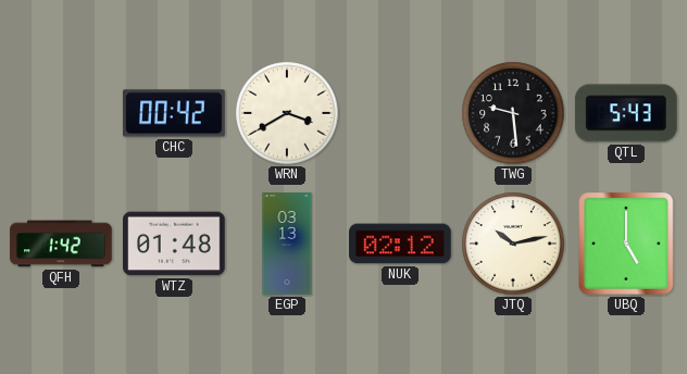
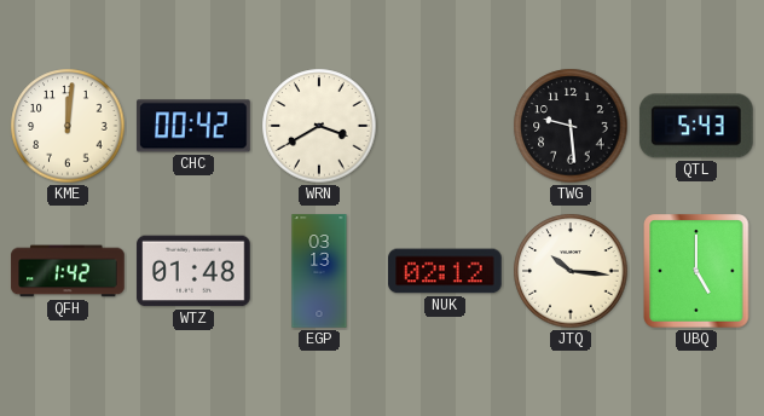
KME: none -> 12:01 (68, 126)
JTQ: 10:13 -> 10:16 (571, 271)
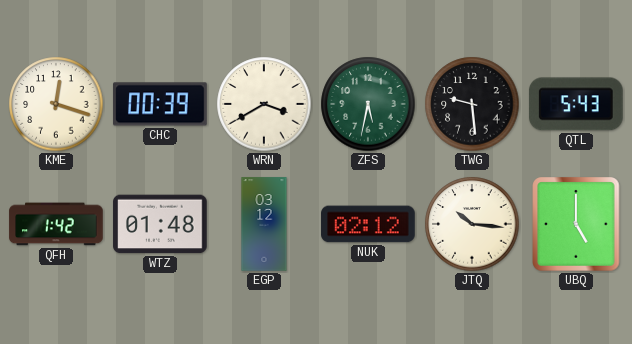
KME: 12:01 -> 12:18 (56, 104)
CHC: 00:42 -> 00:39 (160, 104)
ZFS: none -> 5:32 (368, 104)
EGP: 03:13 -> 03:12 (264, 224)
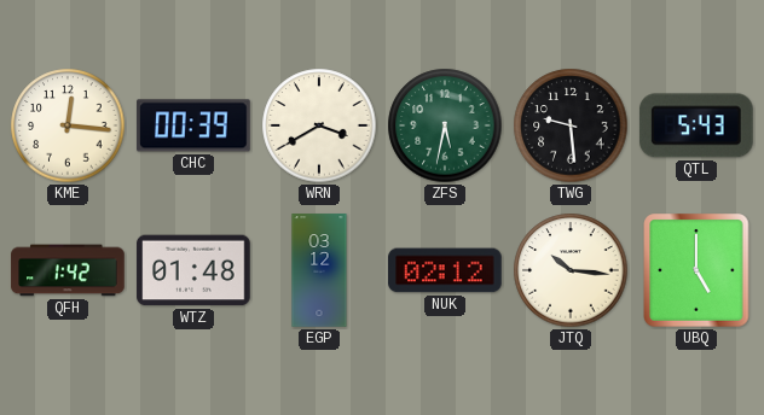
KME: 12:18 -> 12:16 (68, 125)
